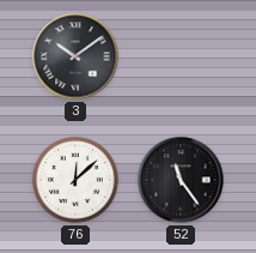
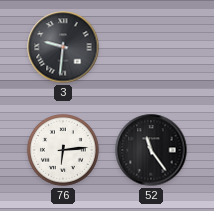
3: 10:09 -> 9:31 (63, 47)
76: 12:08 -> 6:14 (64, 151)
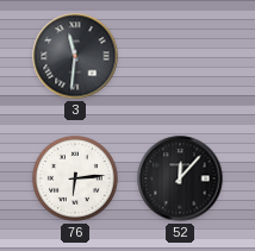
3: 9:31 -> 11:31 (75, 56)
52: 11:24 -> 12:07 (180, 178)
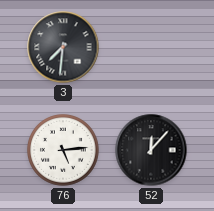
3: 11:31 -> 7:31 (63, 47)
76: 6:14 -> 5:14 (64, 151)
